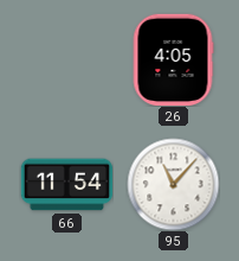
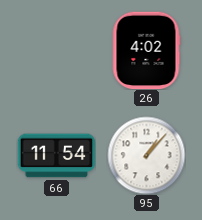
26: 4:05 -> 4:02 (146, 50)
95: 11:07 -> 1:07 (146, 155)
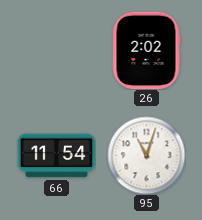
26: 4:02 -> 2:02 (146, 50)
95: 1:07 -> 11:03 (146, 155)
